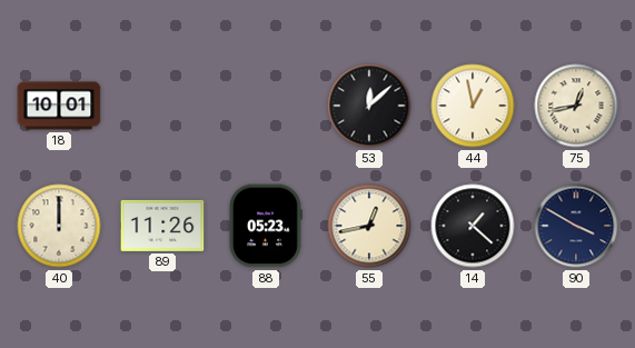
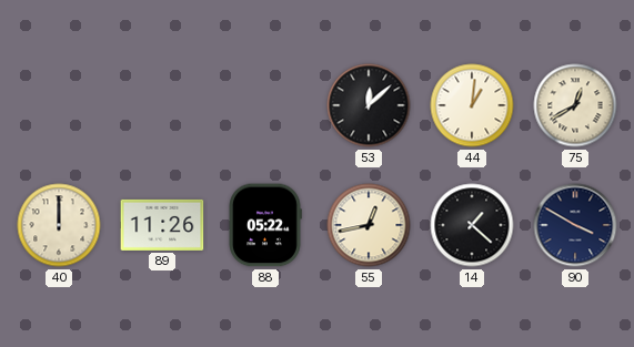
18: 10:01 -> none (59, 106)
44: 12:58 -> 1:01 (472, 105)
75: 12:43 -> 12:40 (575, 105)
88: 05:23 -> 05:22 (265, 225)
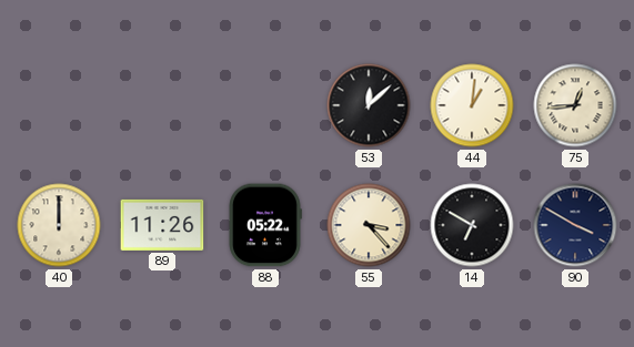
75: 12:40 -> 12:44 (575, 105)
55: 12:43 -> 3:23 (369, 225)
14: 1:22 -> 6:50 (472, 225)
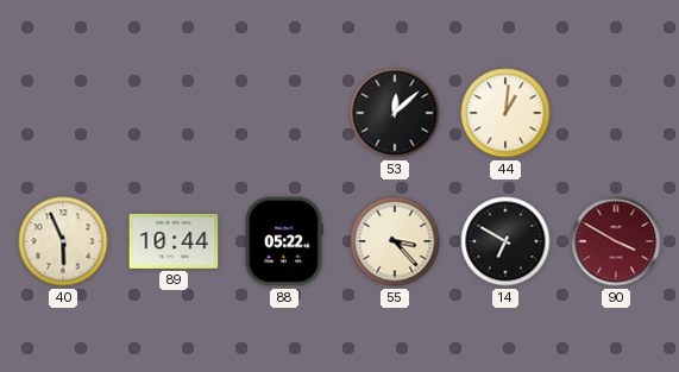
75: 12:44 -> none (575, 105)
40: 12:00 -> 5:56 (63, 241)
89: 11:26 -> 10:44 (174, 241)
90 dial: navy -> burgundy (616, 241)
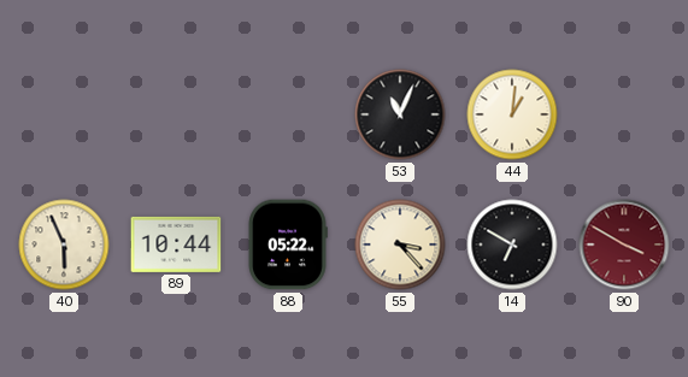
53: 12:08 -> 11:04 (400, 114)
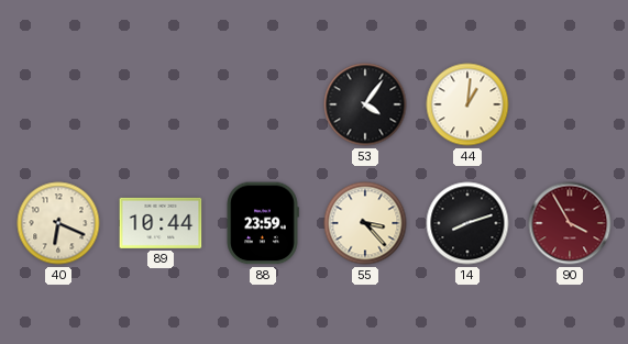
53: 11:04 -> 4:06 (365, 104)
40: 5:56 -> 6:19 (58, 223)
88: 05:22 -> 23:59 (263, 223)
14: 6:50 -> 8:12 (467, 223)
90: 3:50 -> 3:55 (570, 223)
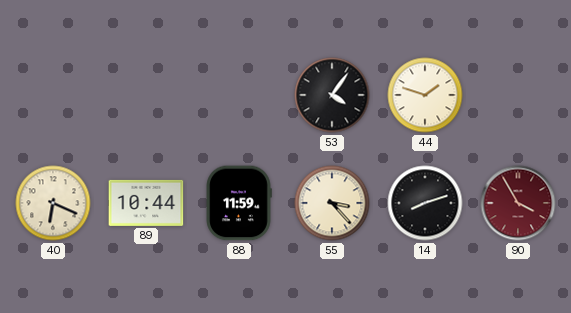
44: 1:01 -> 1:48 (425, 95)
88: 23:59 -> 11:59 (239, 203)
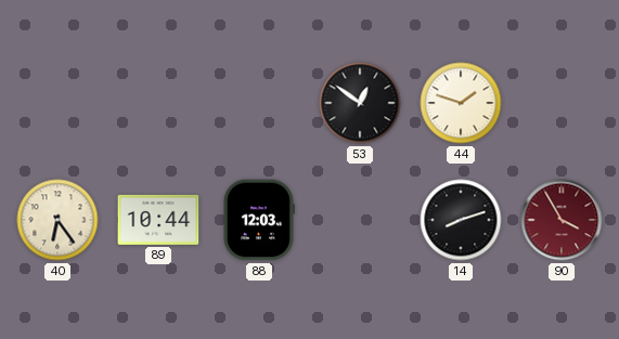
53: 4:06 -> 12:51 (360, 103)
40: 6:19 -> 6:24 (57, 220)
88: 11:59 -> 12:03 (259, 220)
55: 3:23 -> none (332, 203)
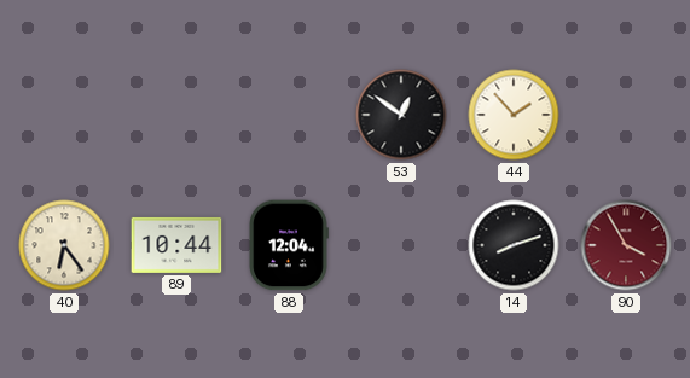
44: 1:48 -> 1:53 (514, 115)
88: 12:03 -> 12:04 (289, 245)
